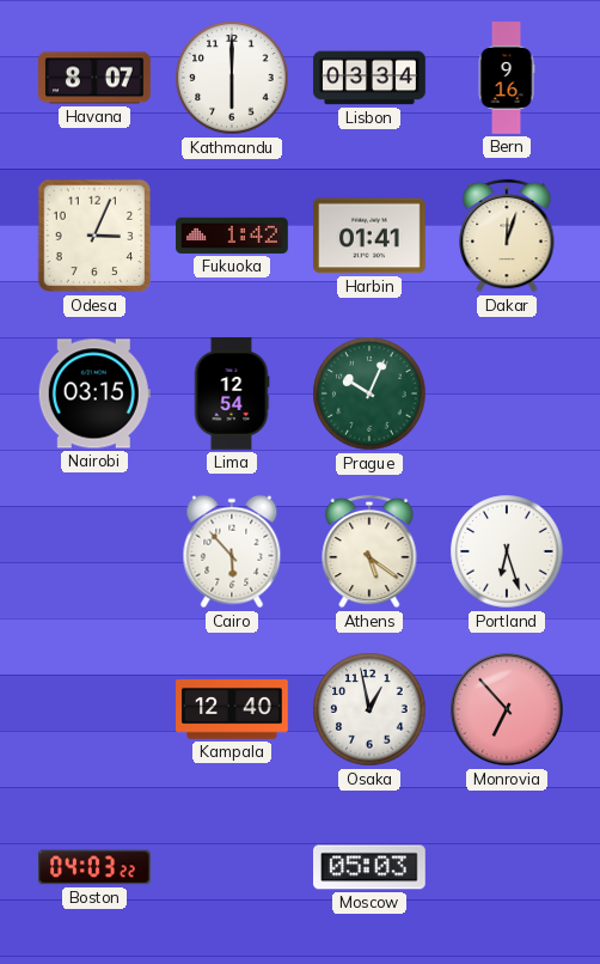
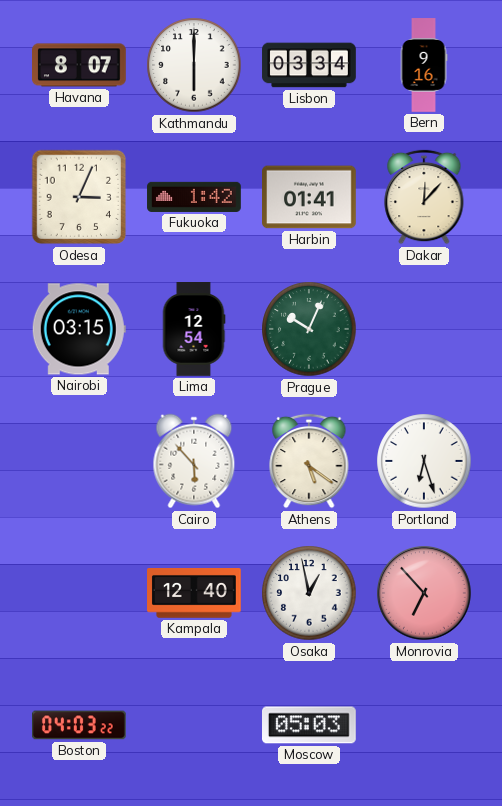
Dakar: 12:03 -> 12:07 (424, 197)
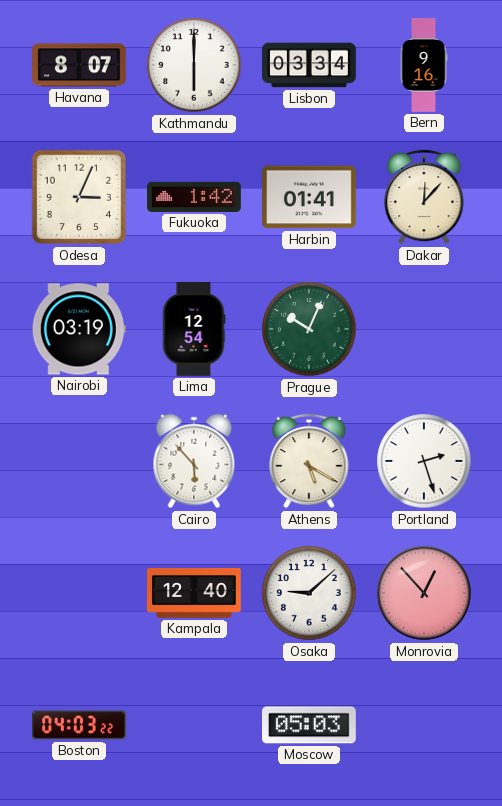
Nairobi: 03:15 -> 03:19 (79, 329)
Athens: 5:21 -> 5:20 (309, 461)
Portland: 6:27 -> 2:27 (424, 461)
Osaka: 12:58 -> 9:08 (309, 593)
Monrovia: 6:53 -> 12:53 (424, 593)
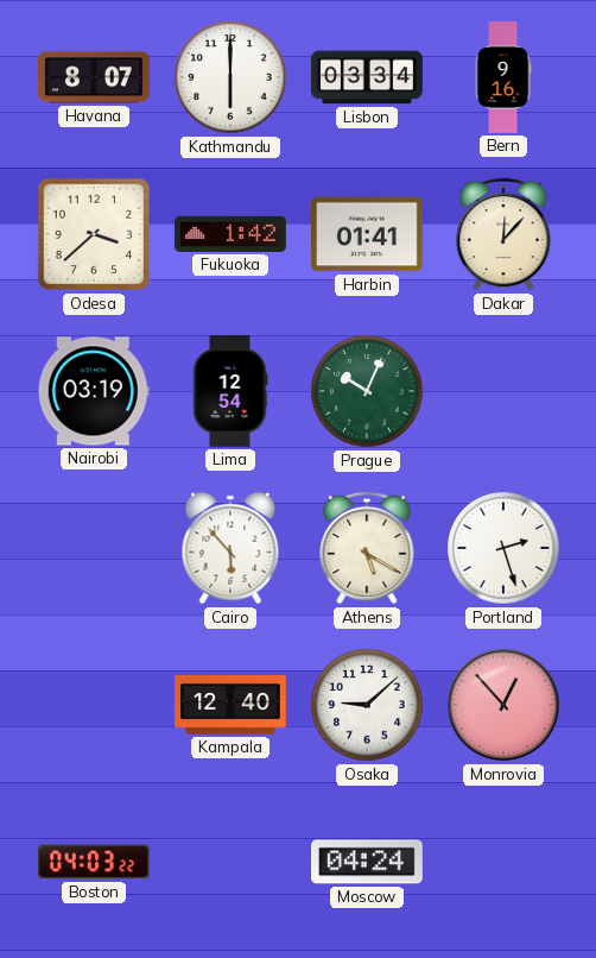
Odesa: 3:04 -> 3:38 (94, 234)
Moscow: 05:03 -> 04:24 (368, 862)
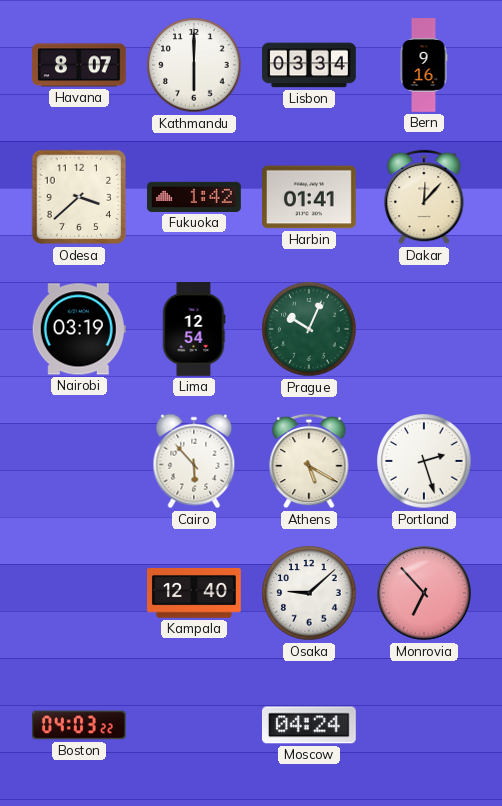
Monrovia: 12:53 -> 6:53 (424, 593)
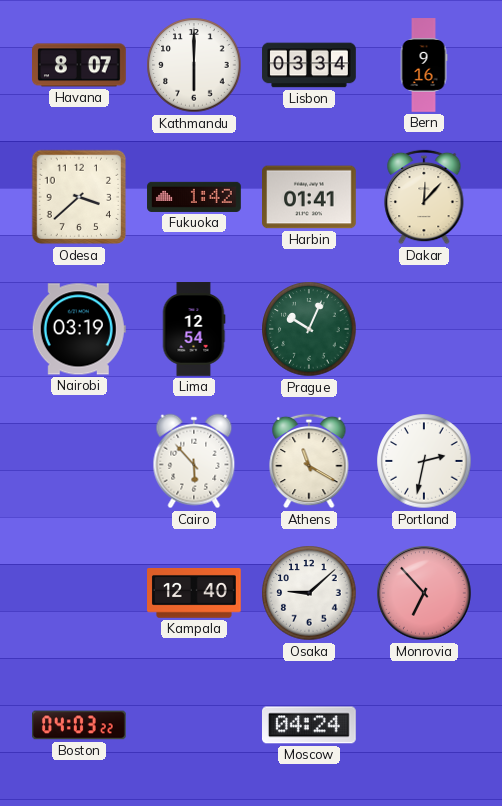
Athens: 5:20 -> 11:20 (309, 461)
Portland: 2:27 -> 2:32 (424, 461)
